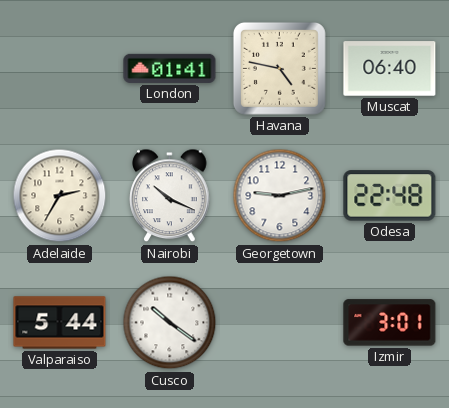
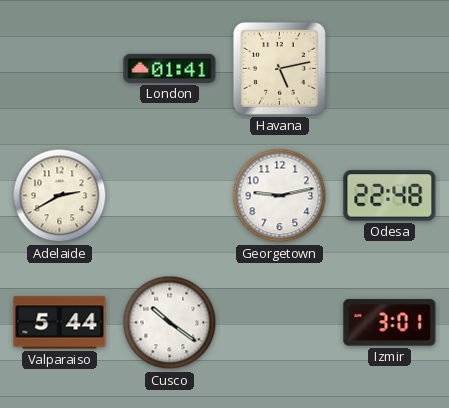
Havana: 4:47 -> 5:13 (279, 68)
Muscat: 06:40 -> none (390, 69)
Adelaide: 2:35 -> 2:40 (60, 196)
Nairobi: 10:19 -> none (170, 196)
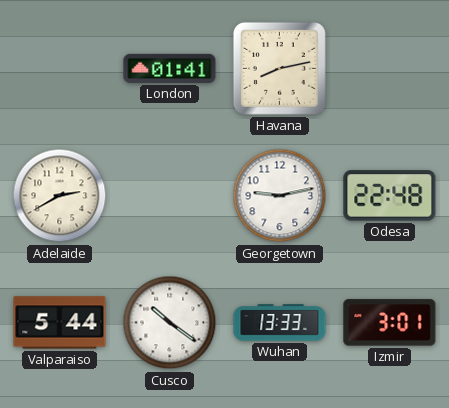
Havana: 5:13 -> 8:13 (279, 68)
Wuhan: none -> 13:33 (280, 323)
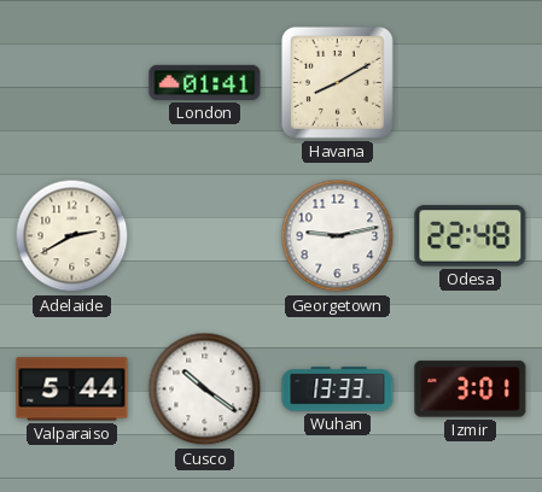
Havana: 8:13 -> 8:10 (337, 82)
